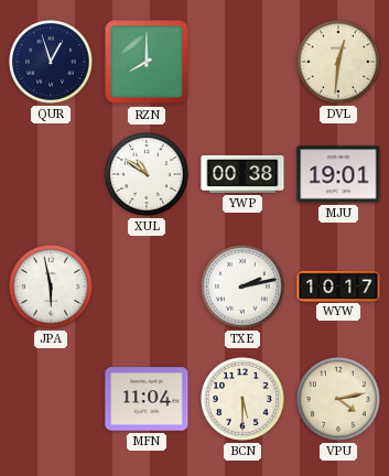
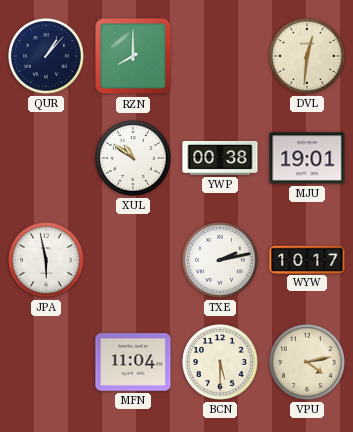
QUR: 12:57 -> 1:07 (46, 56)
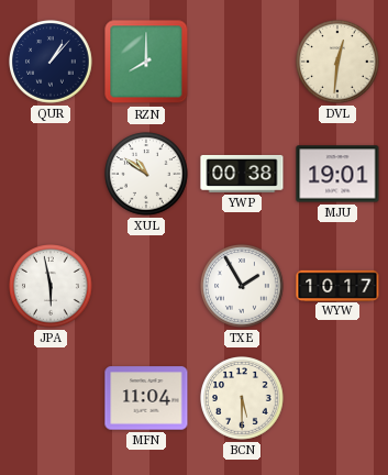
TXE: 2:13 -> 1:55 (242, 286)
VPU: 4:13 -> none (307, 362)
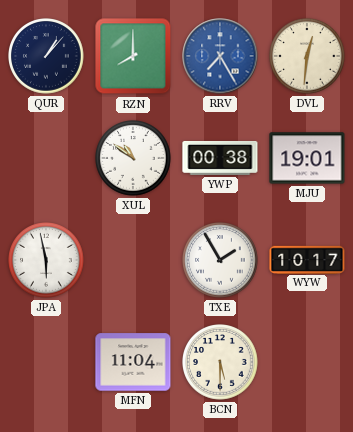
RRV: none -> 7:25 (220, 56)
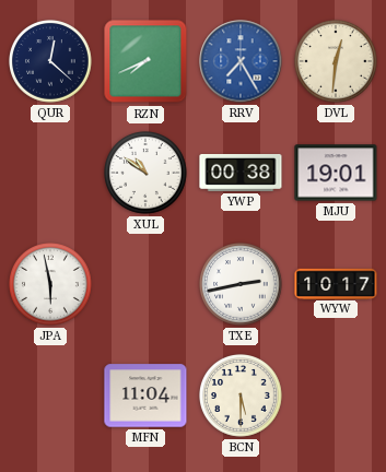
QUR: 1:07 -> 12:22 (50, 61)
RZN: 8:00 -> 7:41 (145, 61)
TXE: 1:55 -> 2:43 (241, 284)
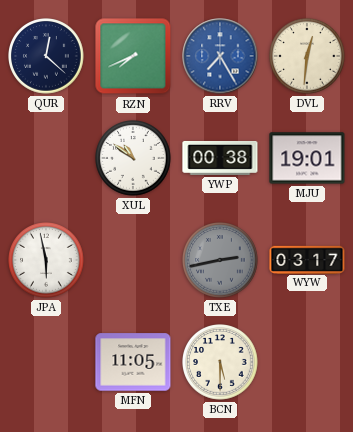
TXE dial: white -> grey (220, 260)
WYW: 10:17 -> 03:17 (307, 259)
MFN: 11:04 -> 11:05 (133, 362)
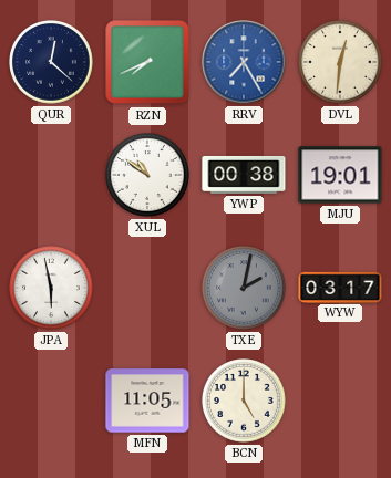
TXE: 2:43 -> 2:02 (244, 288)
BCN: 5:30 -> 5:00 (244, 401)
